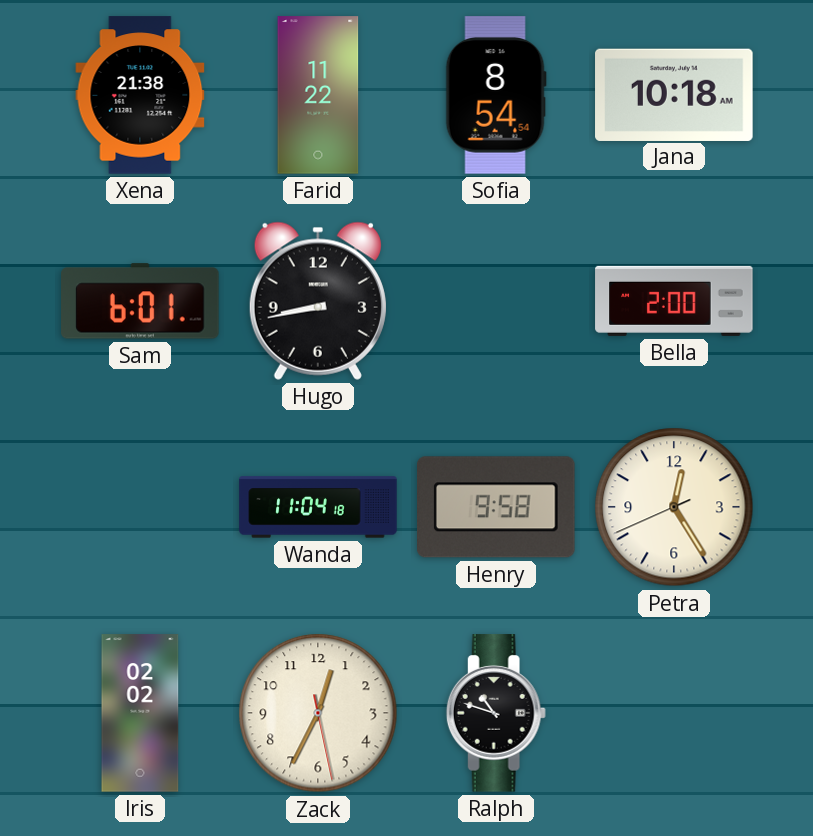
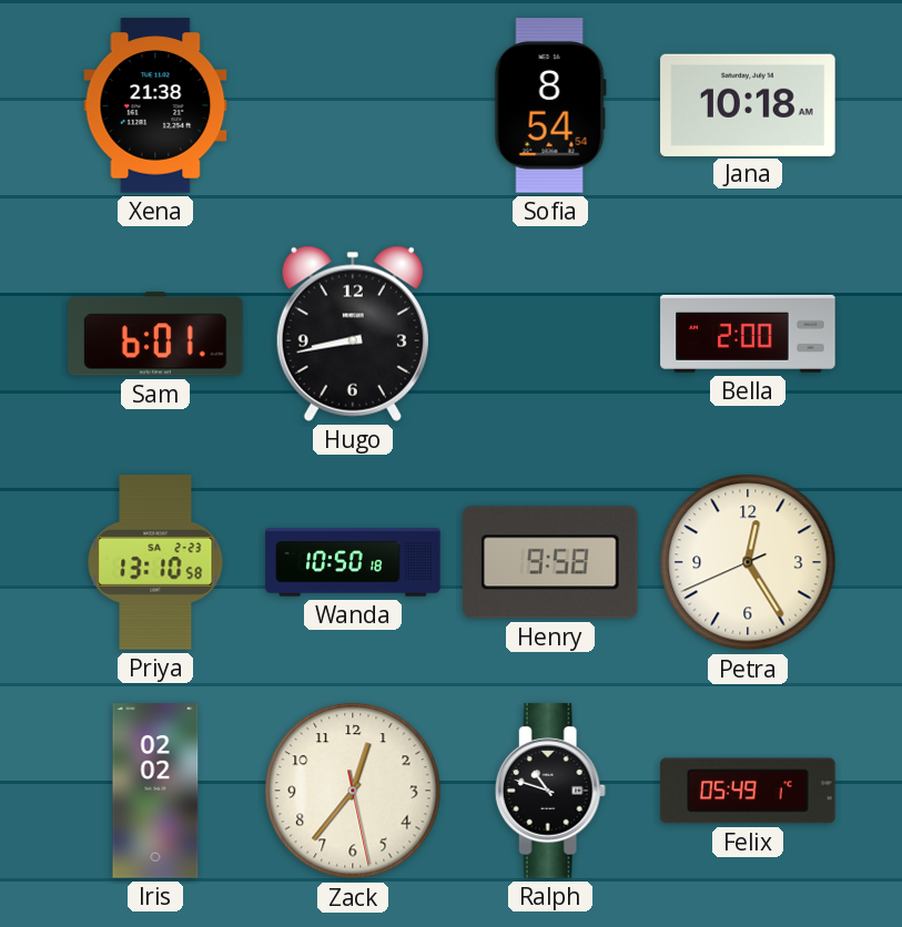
Farid: 11:22 -> none (318, 95)
Priya: none -> 13:10 (155, 562)
Wanda: 11:04 -> 10:50 (353, 562)
Zack: 12:34 -> 12:36 (353, 791)
Felix: none -> 05:49 (748, 791)
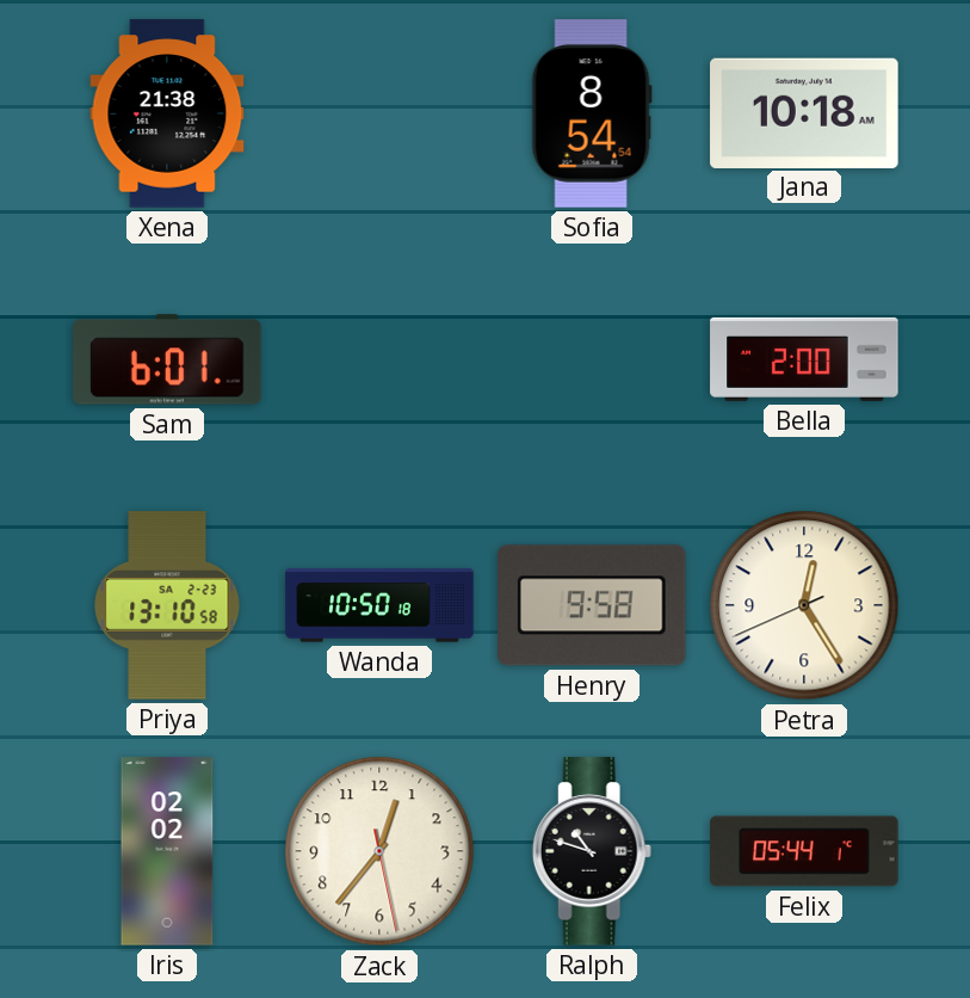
Hugo: 8:43 -> none (353, 334)
Felix: 05:49 -> 05:44 (804, 851)
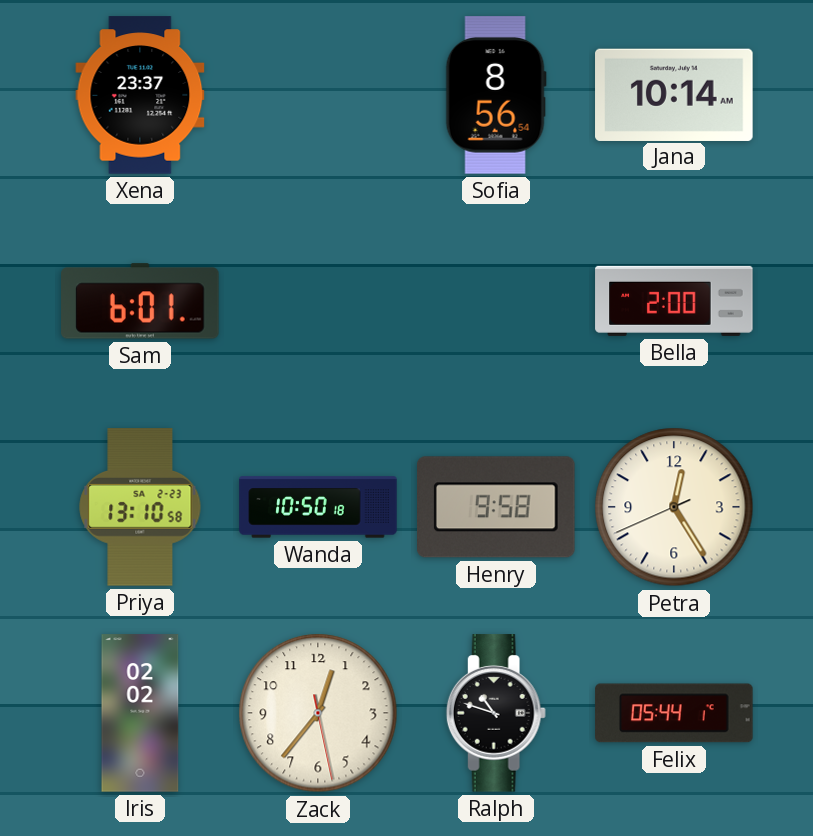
Xena: 21:38 -> 23:37 (140, 95)
Sofia: 8:54 -> 8:56 (496, 95)
Jana: 10:18 -> 10:14 (674, 94)
